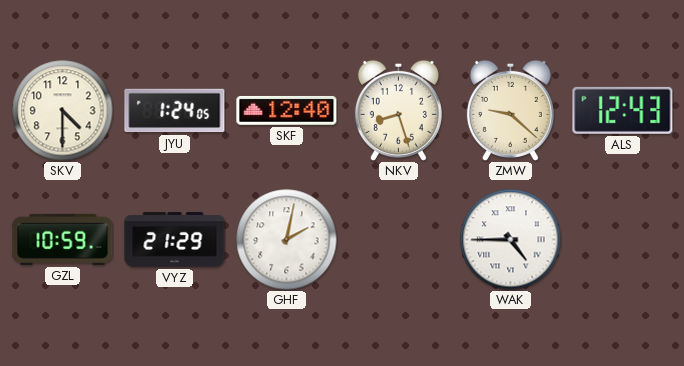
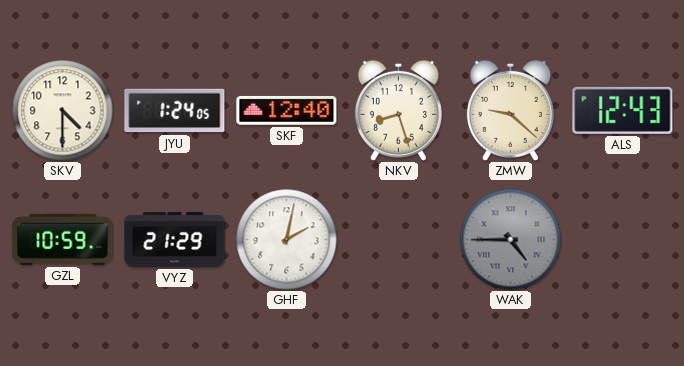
WAK dial: white -> grey (511, 240)
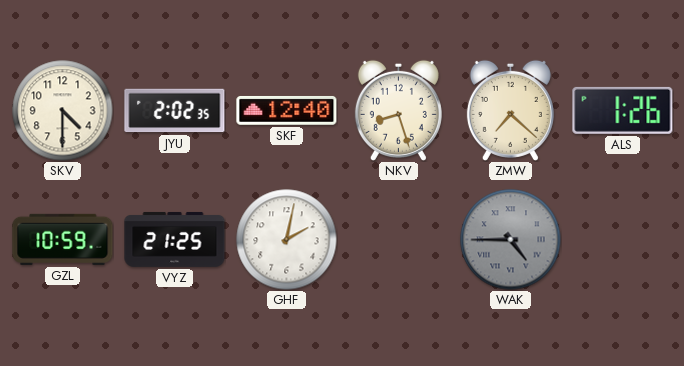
JYU: 1:24 -> 2:02 (175, 111)
ZMW: 9:22 -> 7:22 (510, 110)
ALS: 12:43 -> 1:26 (623, 110)
VYZ: 21:29 -> 21:25 (175, 239)
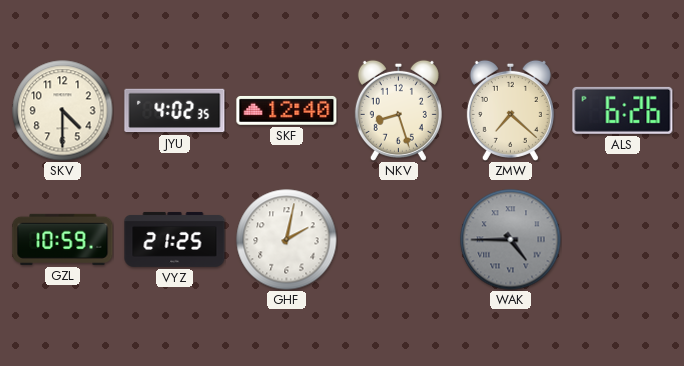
JYU: 2:02 -> 4:02 (175, 111)
ALS: 1:26 -> 6:26 (623, 110)
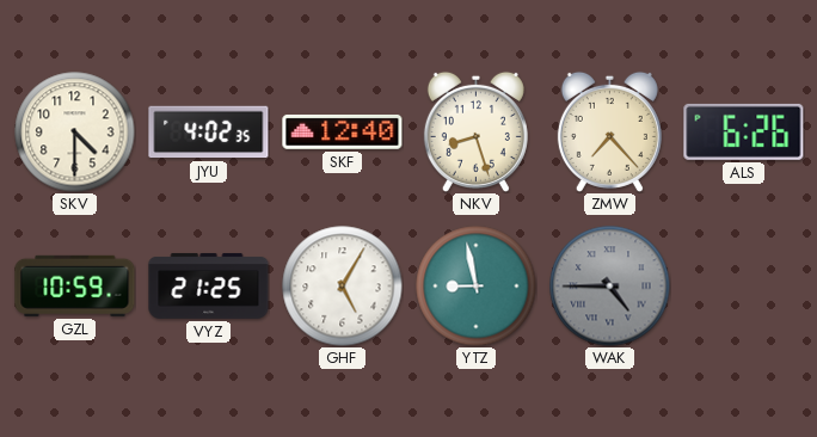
ZMW: 7:22 -> 7:23 (609, 131)
GHF: 2:02 -> 5:05 (343, 287)
YTZ: none -> 8:58 (477, 287)
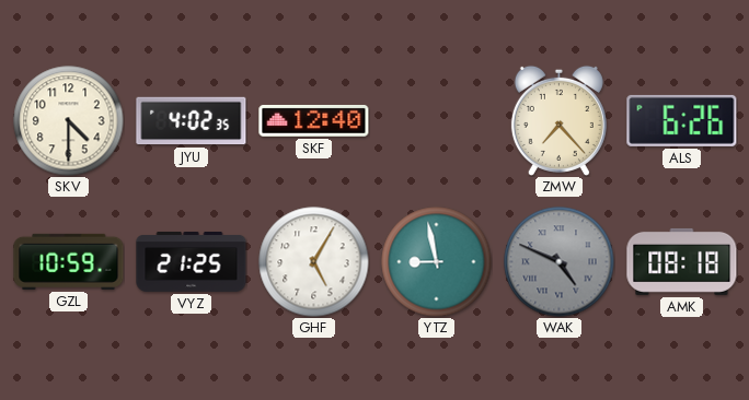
NKV: 8:27 -> none (475, 131)
WAK: 4:45 -> 4:49 (560, 262)
AMK: none -> 08:18 (682, 261)
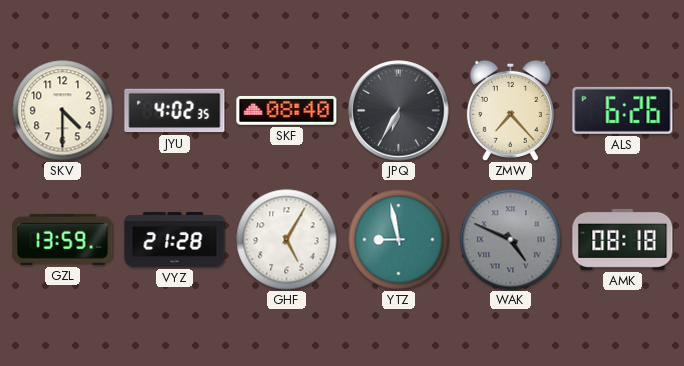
SKF: 12:40 -> 08:40 (287, 111)
JPQ: none -> 6:35 (399, 111)
GZL: 10:59 -> 13:59 (63, 239)
VYZ: 21:25 -> 21:28 (175, 239)
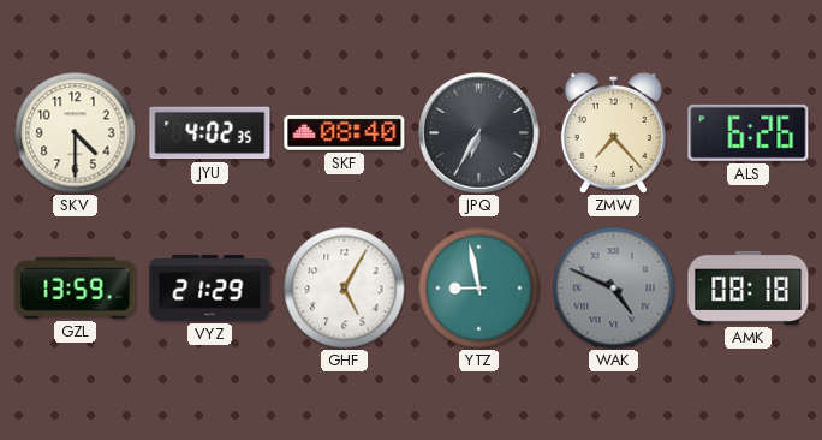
VYZ: 21:28 -> 21:29 (210, 287)
